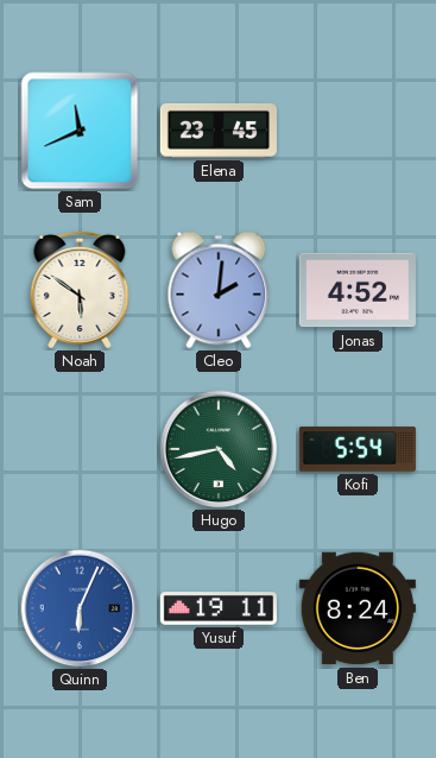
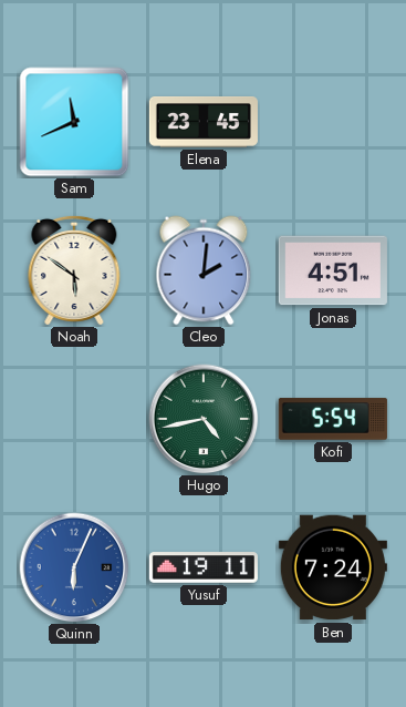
Jonas: 4:52 -> 4:51 (333, 270)
Ben: 8:24 -> 7:24 (333, 567)
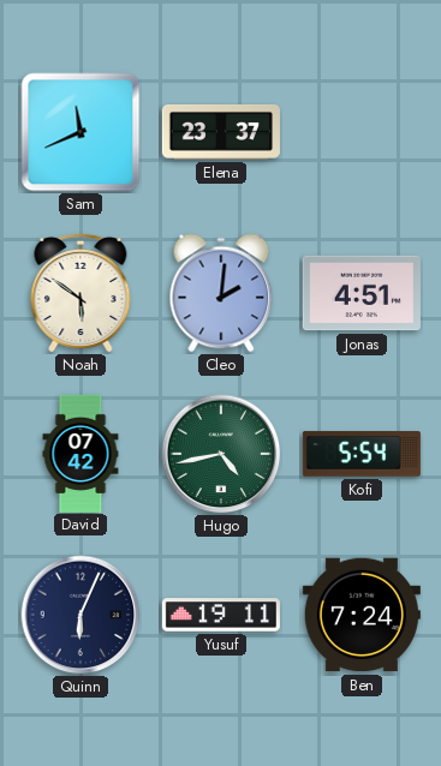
Elena: 23:45 -> 23:37 (221, 133)
David: none -> 07:42 (81, 453)
Quinn dial: blue -> navy (81, 615)
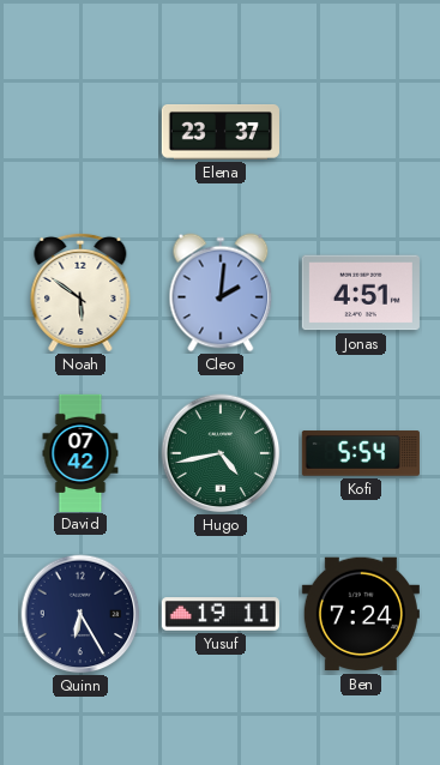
Sam: 11:41 -> none (81, 132)
Quinn: 6:04 -> 6:25 (80, 614)
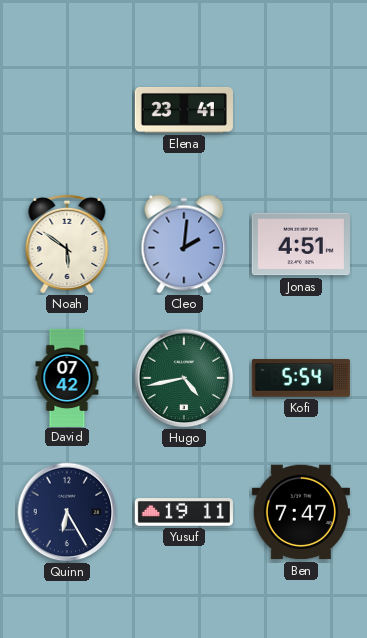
Elena: 23:37 -> 23:41 (184, 111)
Ben: 7:24 -> 7:47 (301, 512)
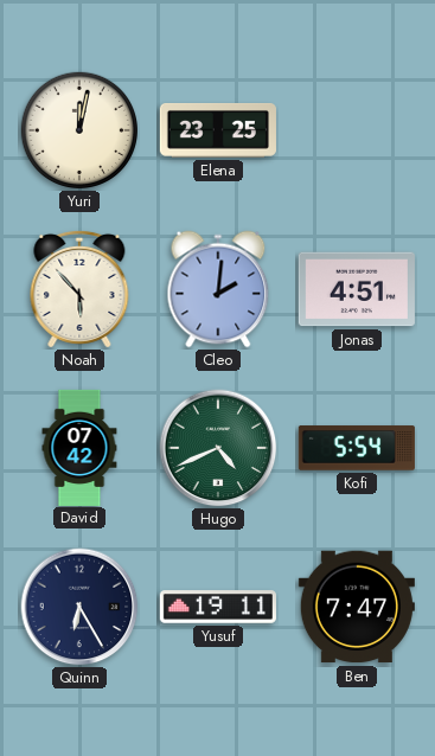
Yuri: none -> 12:02 (79, 130)
Elena: 23:41 -> 23:25 (218, 132)
Noah: 5:51 -> 5:53 (79, 289)
Hugo: 4:43 -> 4:41 (218, 448)
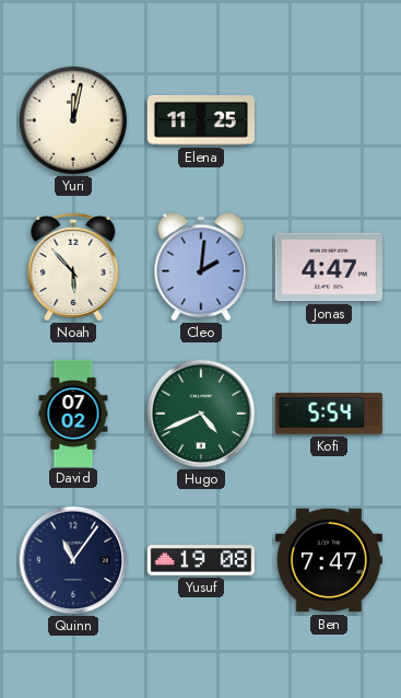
Elena: 23:25 -> 11:25 (201, 121)
Jonas: 4:51 -> 4:47 (329, 267)
David: 07:42 -> 07:02 (73, 412)
Quinn: 6:25 -> 11:06 (73, 560)
Yusuf: 19:11 -> 19:08 (201, 560)
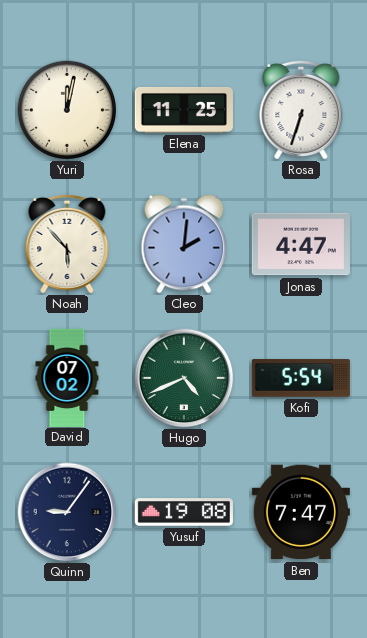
Rosa: none -> 6:33 (301, 110)
Quinn: 11:06 -> 9:06 (67, 512)
